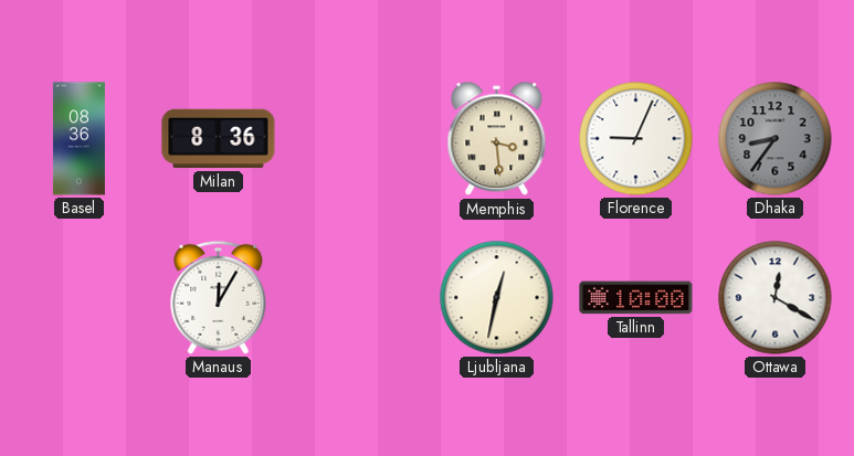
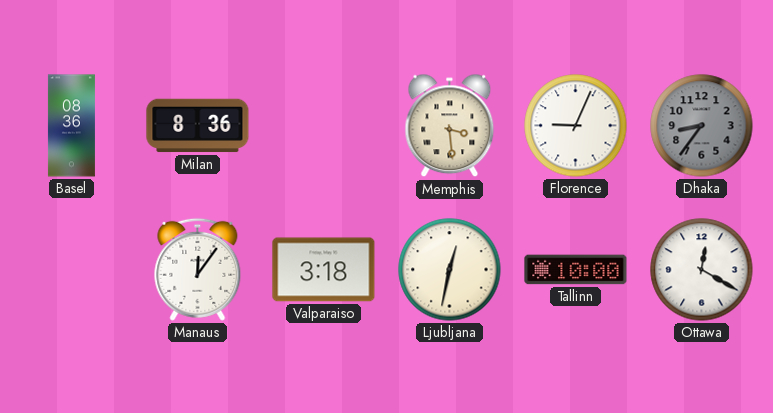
Manaus: 12:05 -> 12:06 (198, 269)
Valparaiso: none -> 3:18 (324, 270)
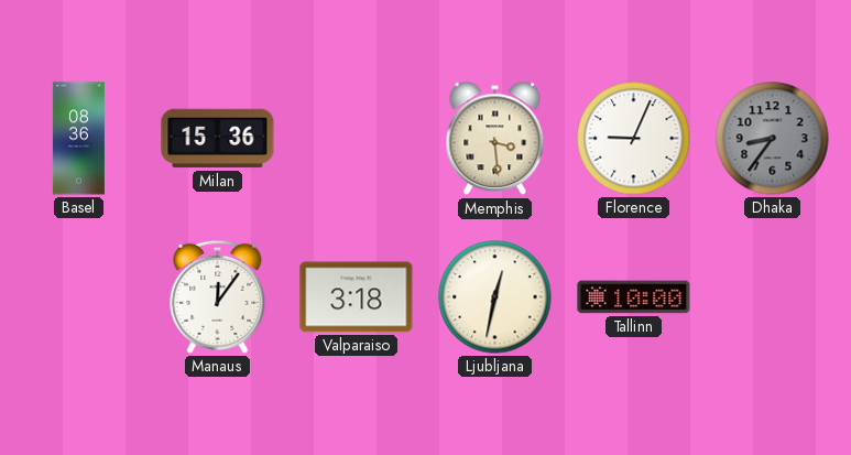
Milan: 8:36 -> 15:36 (218, 139)
Ottawa: 12:20 -> none (702, 270)
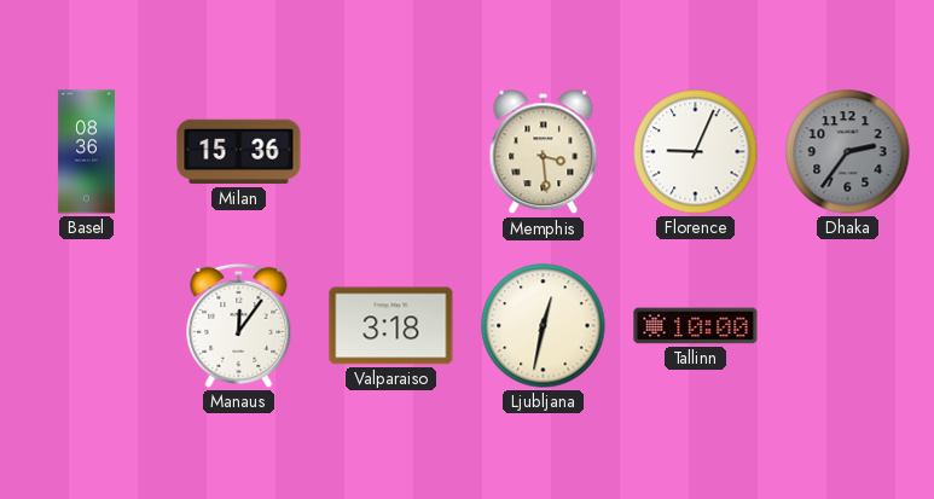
Dhaka: 8:36 -> 2:36 (848, 152)
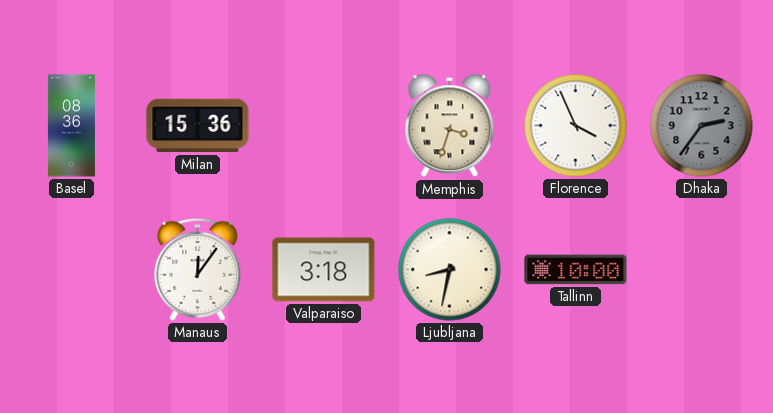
Memphis: 3:29 -> 3:33 (450, 126)
Florence: 9:04 -> 3:56 (576, 126)
Ljubljana: 12:32 -> 8:32 (450, 270)
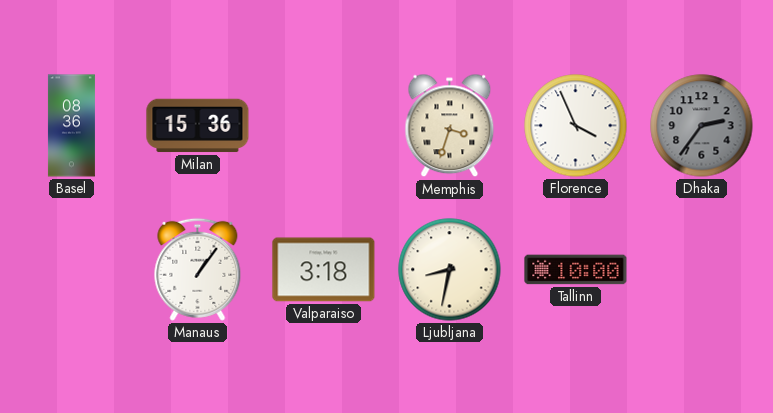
Manaus: 12:06 -> 1:06 (198, 269)
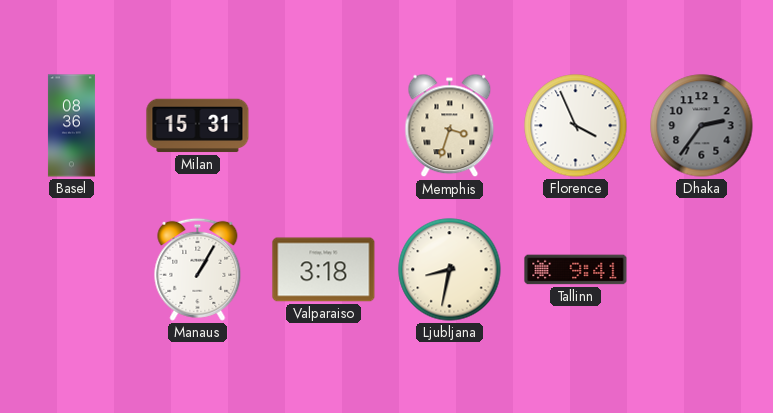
Milan: 15:36 -> 15:31 (198, 126)
Manaus: 1:06 -> 1:05 (198, 269)
Tallinn: 10:00 -> 9:41 (576, 270)
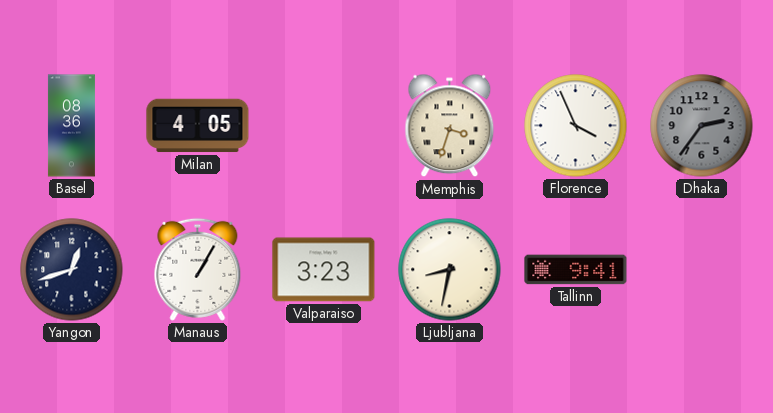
Milan: 15:31 -> 4:05 (198, 126)
Yangon: none -> 12:42 (72, 270)
Valparaiso: 3:18 -> 3:23 (324, 270)
